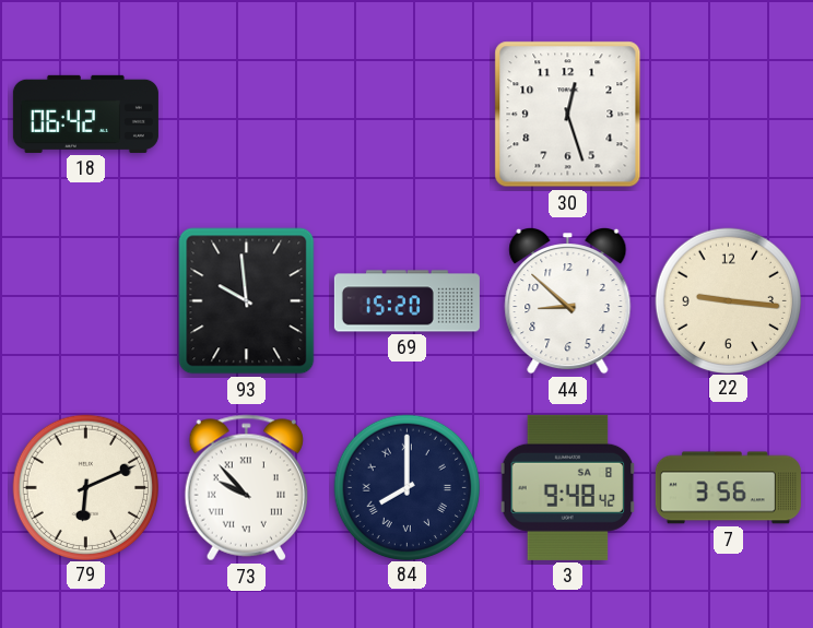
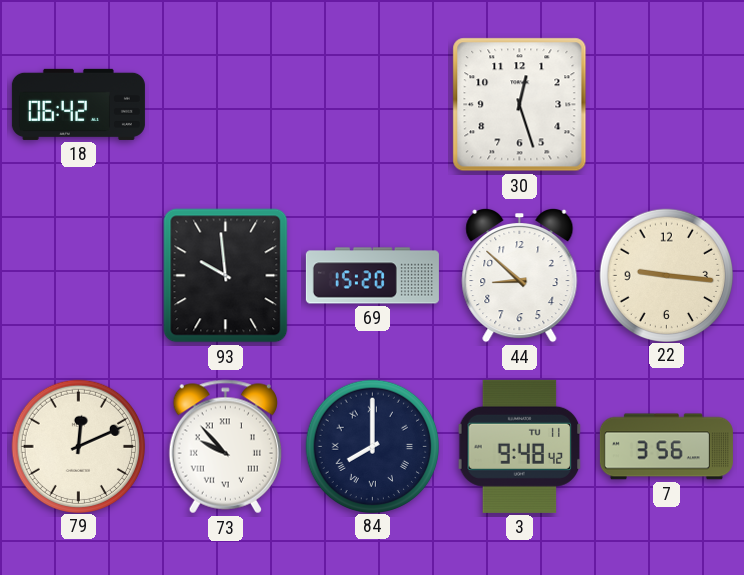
79: 6:11 -> 12:11 (79, 446)
3 date: SA 8 -> TU 11 (520, 446)
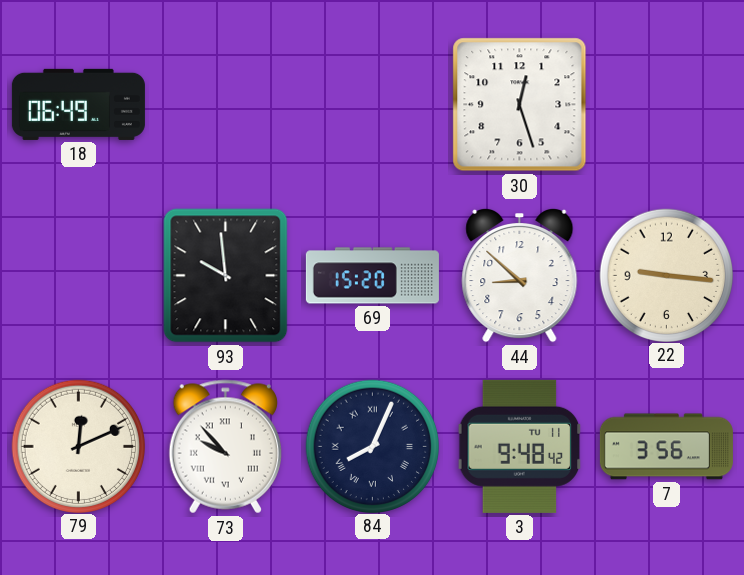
18: 06:42 -> 06:49 (78, 104)
84: 8:00 -> 8:04 (373, 446)
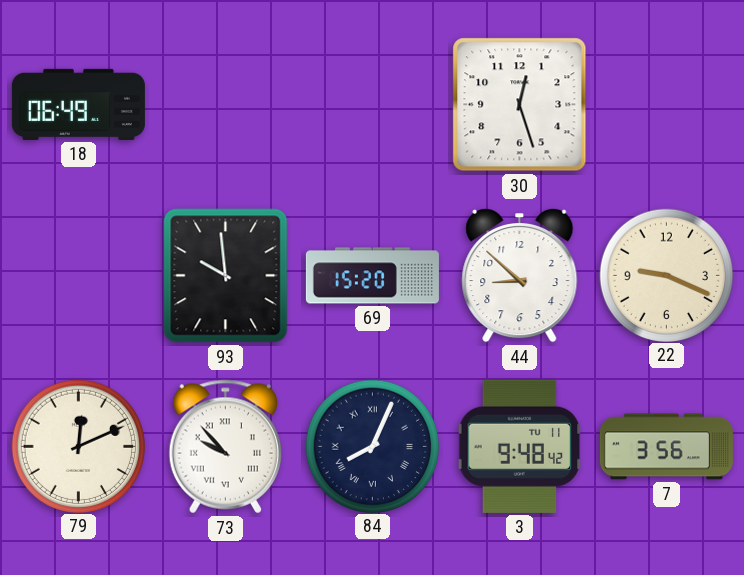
22: 9:16 -> 9:19 (667, 275)
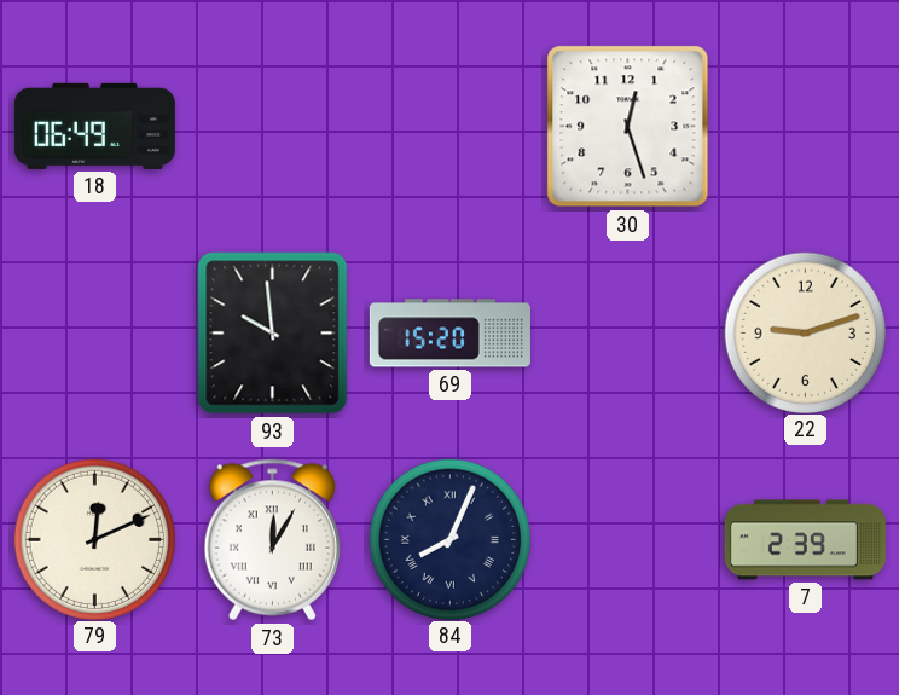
44: 8:52 -> none (520, 275)
22: 9:19 -> 9:12 (806, 332)
73: 9:53 -> 12:05 (272, 540)
3: 9:48 -> none (520, 446)
7: 3:56 -> 2:39 (805, 540)
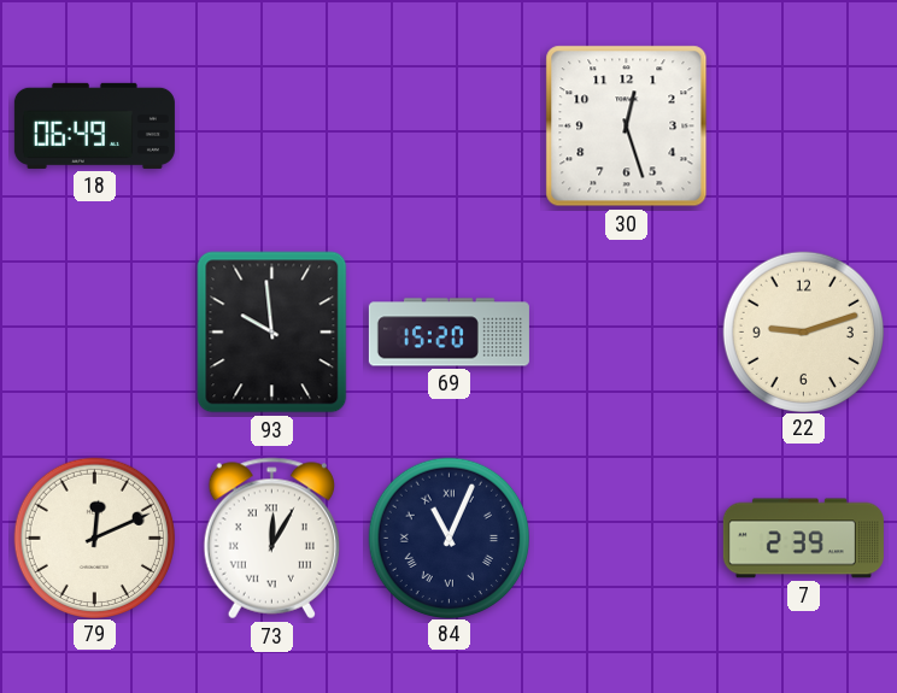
84: 8:04 -> 11:04 (450, 538)
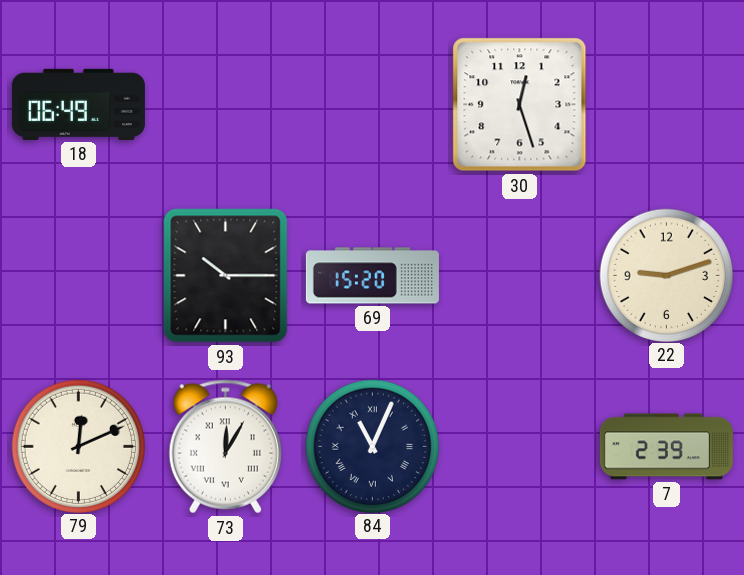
93: 9:59 -> 10:15 (226, 276)
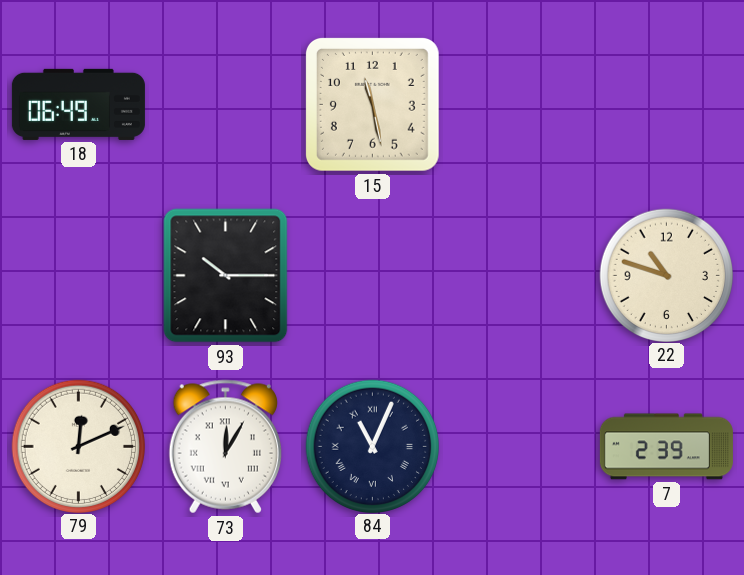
15: none -> 11:28 (372, 104)
30: 12:27 -> none (520, 105)
69: 15:20 -> none (372, 276)
22: 9:12 -> 10:48 (667, 275)
